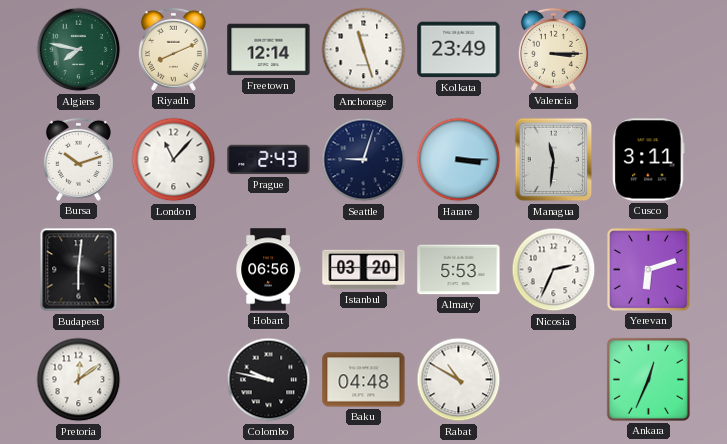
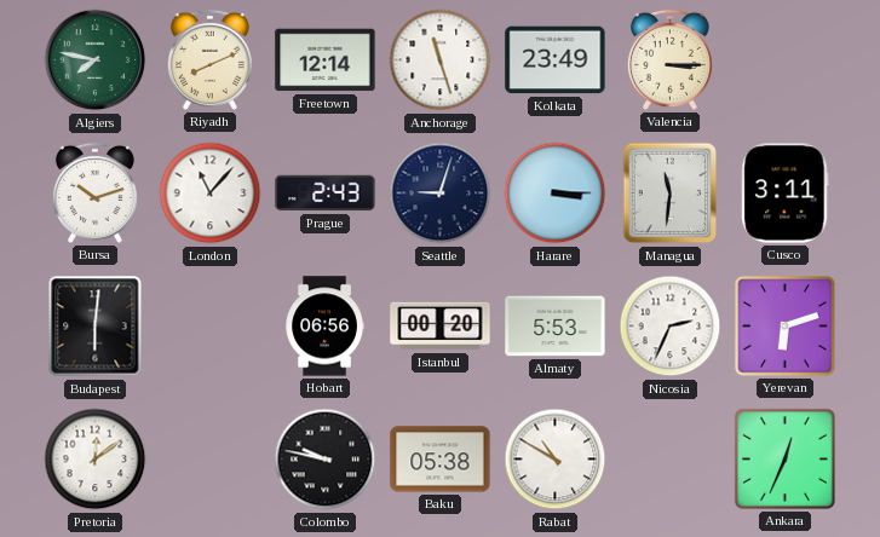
Istanbul: 03:20 -> 00:20 (441, 327)
Baku: 04:48 -> 05:38 (441, 460)
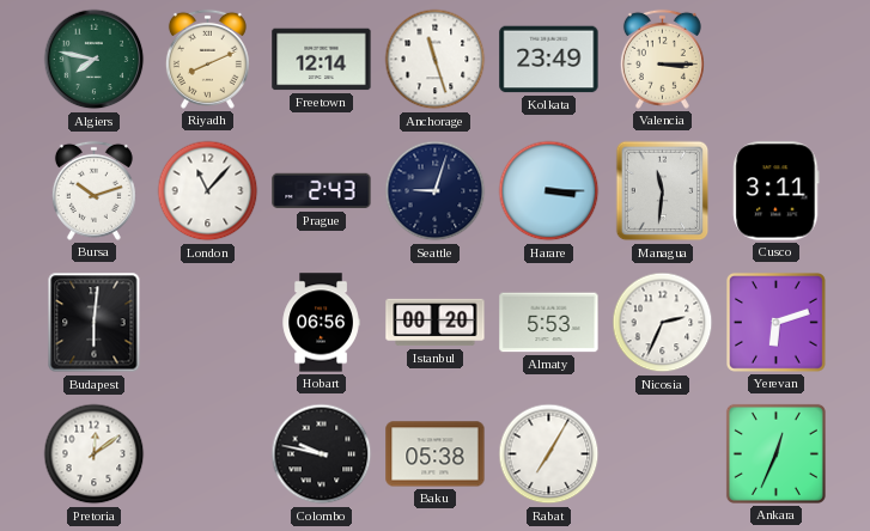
Rabat: 10:50 -> 7:05 (549, 454)
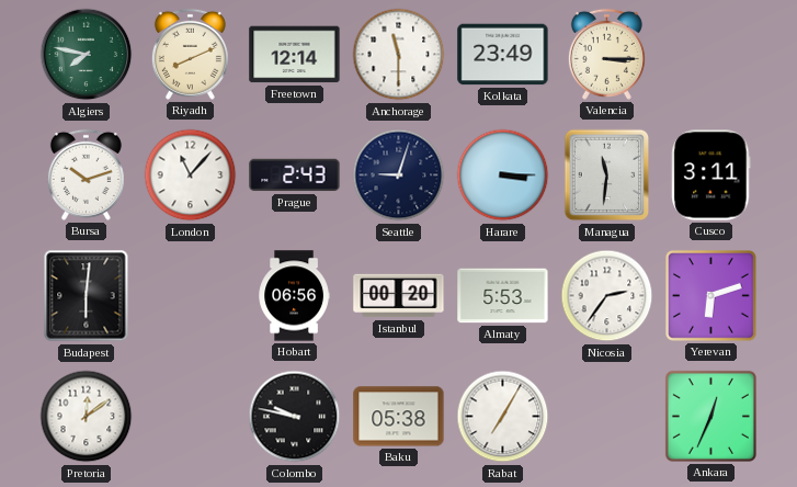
Anchorage: 11:27 -> 11:30 (399, 55)
Nicosia: 2:34 -> 2:36 (607, 296)
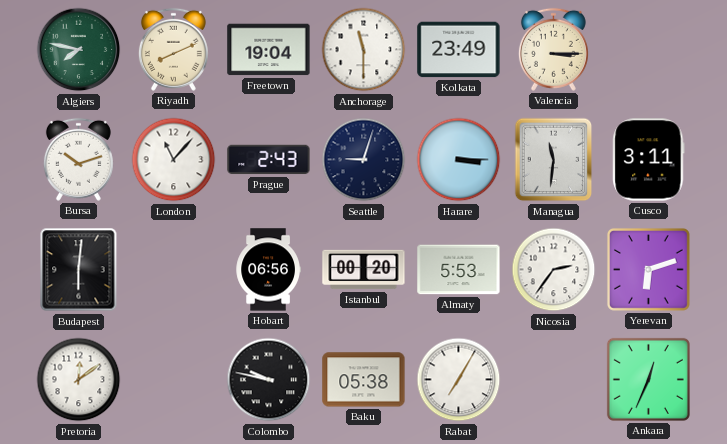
Freetown: 12:14 -> 19:04 (269, 50)
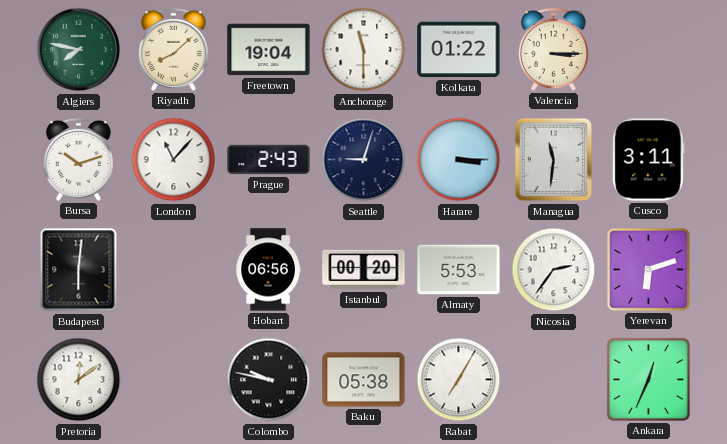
Riyadh: 8:11 -> 8:08 (173, 49)
Kolkata: 23:49 -> 01:22 (459, 50)
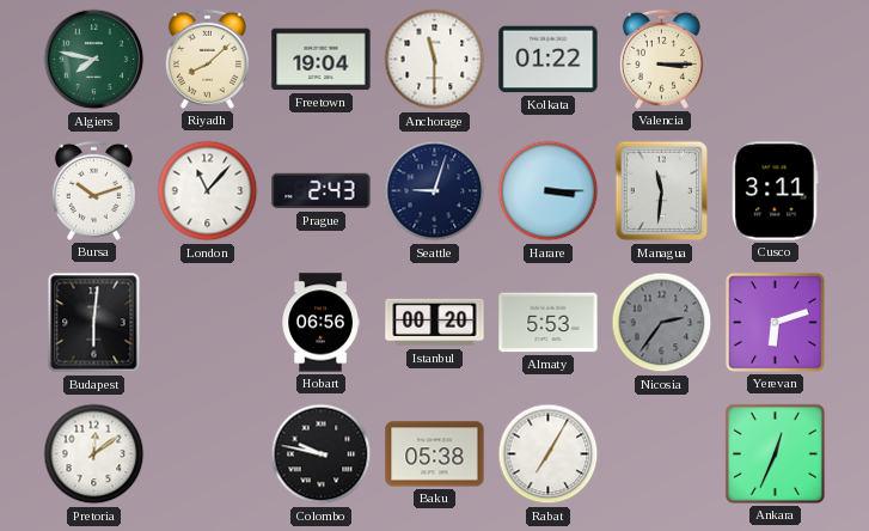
Nicosia dial: white -> grey (662, 323)
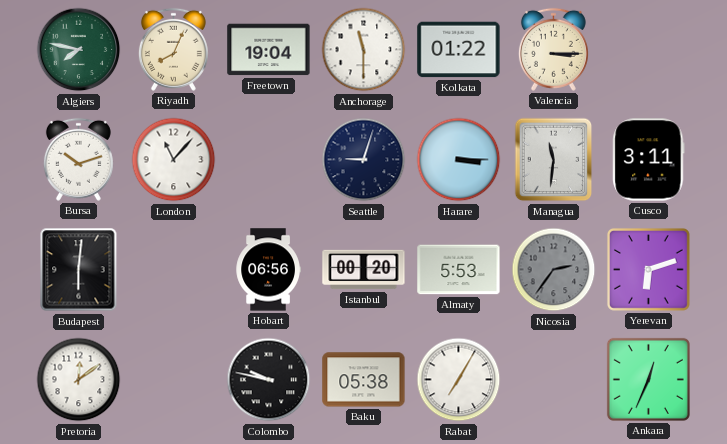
Riyadh: 8:08 -> 8:04 (173, 49)
Prague: 2:43 -> none (322, 191)
